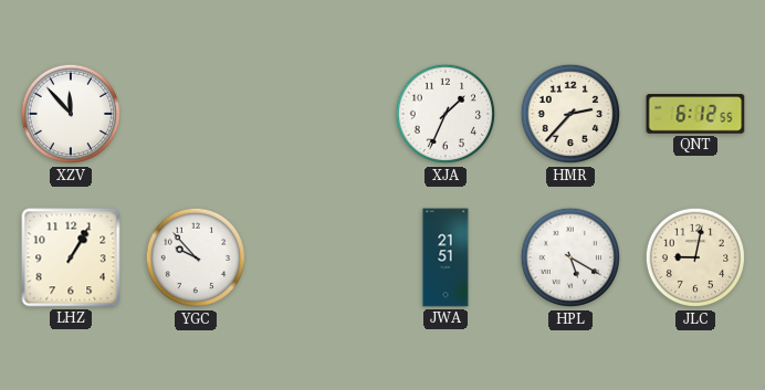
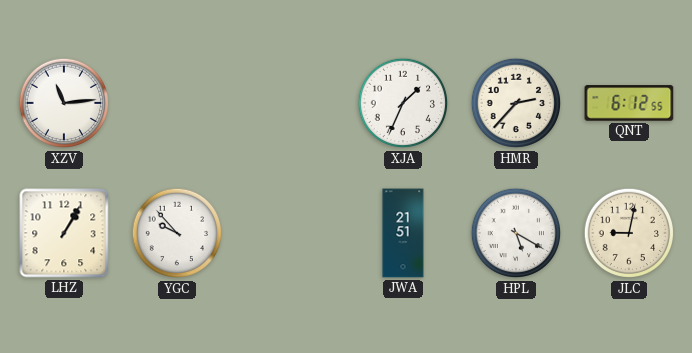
XZV: 11:53 -> 11:14 (64, 103)
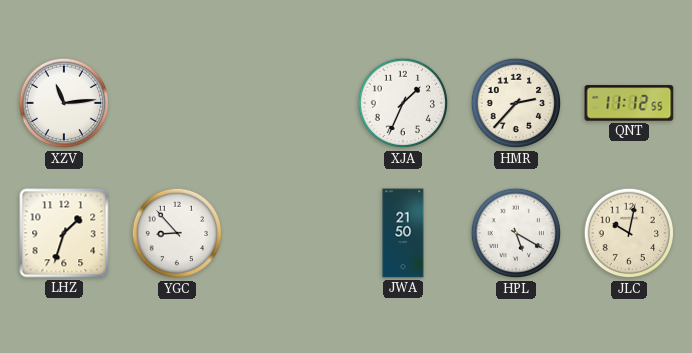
QNT: 6:12 -> 11:12 (629, 103)
LHZ: 1:05 -> 1:33 (64, 233)
YGC: 9:53 -> 8:53 (177, 233)
JWA: 21:51 -> 21:50 (403, 233)
JLC: 9:02 -> 10:02 (629, 233)
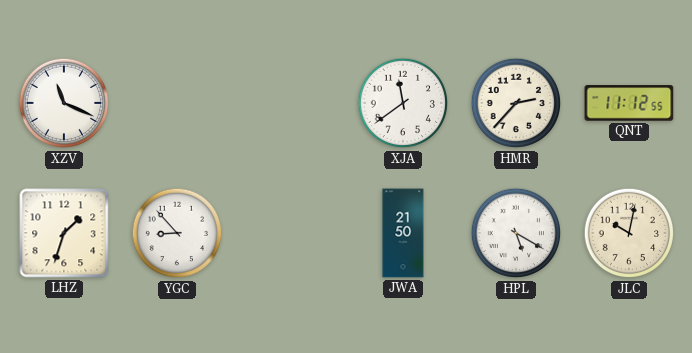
XZV: 11:14 -> 11:19 (64, 103)
XJA: 1:34 -> 11:39 (403, 103)
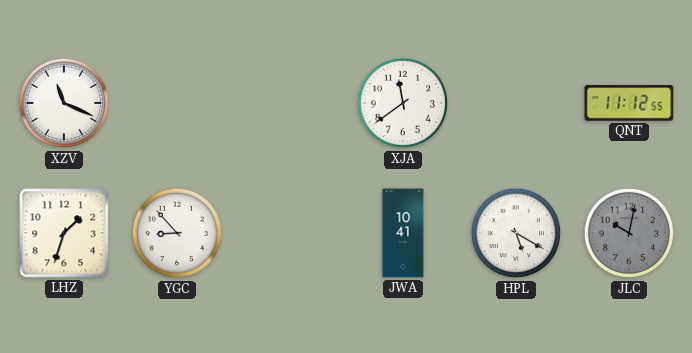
HMR: 2:37 -> none (516, 103)
JWA: 21:50 -> 10:41 (403, 233)
JLC dial: cream -> grey (629, 233)
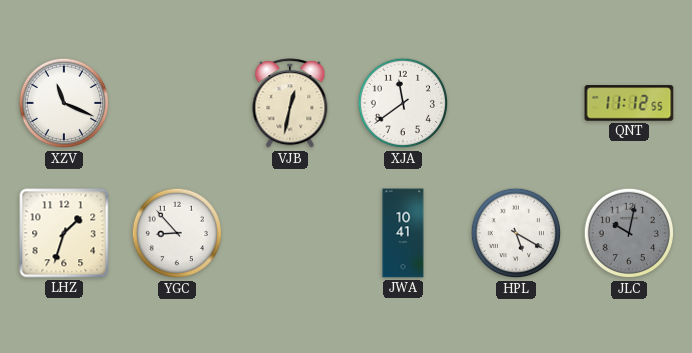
VJB: none -> 12:32 (290, 104)
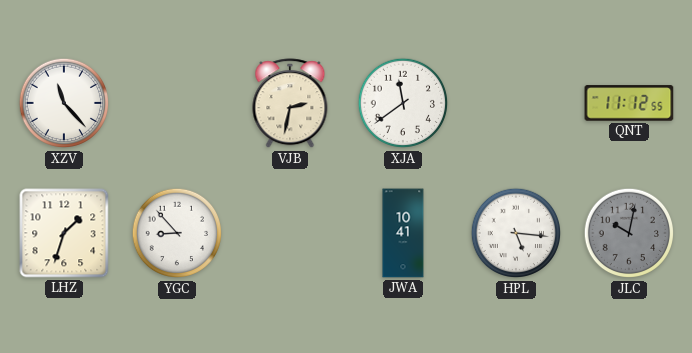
XZV: 11:19 -> 11:23 (64, 103)
VJB: 12:32 -> 2:32 (290, 104)
HPL: 5:20 -> 5:16 (516, 233)
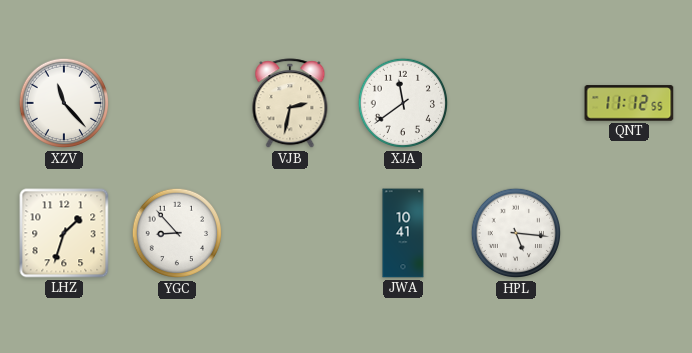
JLC: 10:02 -> none (629, 233)
